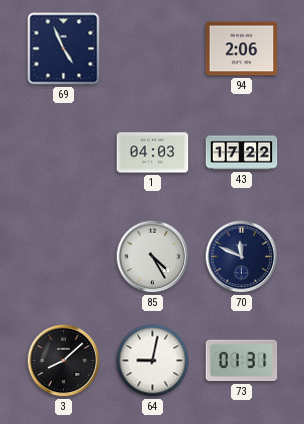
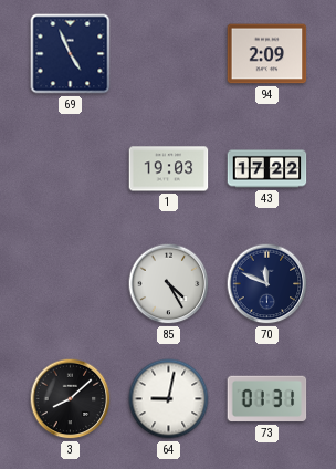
94: 2:06 -> 2:09 (267, 54)
1: 04:03 -> 19:03 (169, 169)
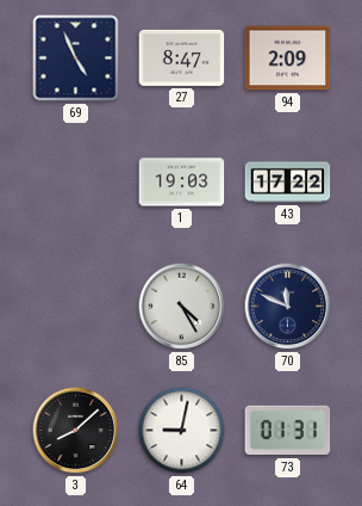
27: none -> 8:47 (182, 57)
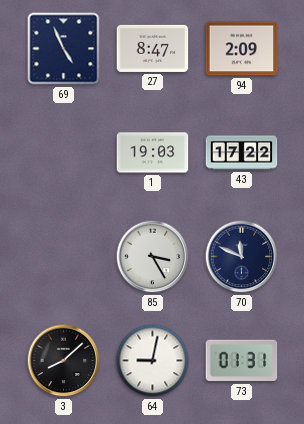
85: 4:25 -> 3:25 (153, 257)
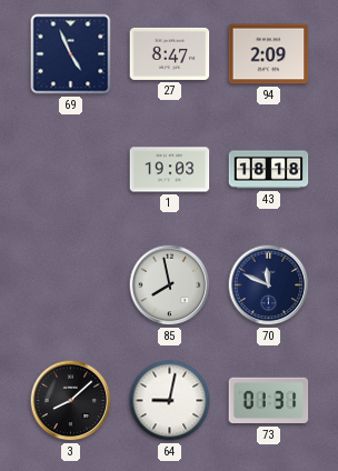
43: 17:22 -> 18:18 (269, 170)
85: 3:25 -> 7:58 (170, 285)
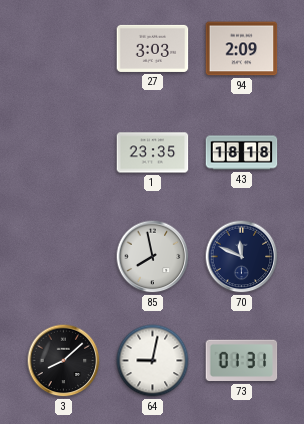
69: 4:56 -> none (71, 54)
27: 8:47 -> 3:03 (153, 48)
1: 19:03 -> 23:35 (153, 153)
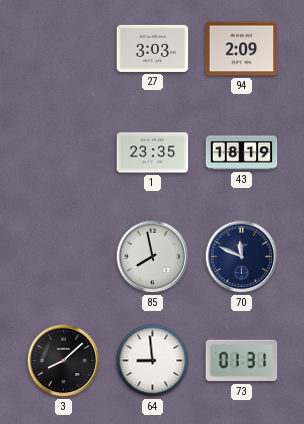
43: 18:18 -> 18:19 (242, 153)
64: 9:02 -> 8:59 (153, 361)
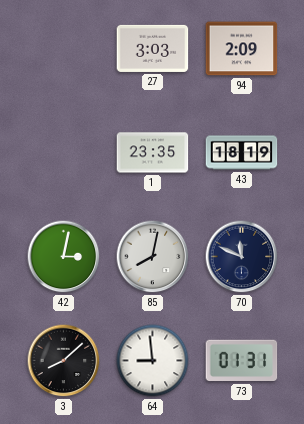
42: none -> 3:02 (64, 257)
85: 7:58 -> 8:02 (153, 257)
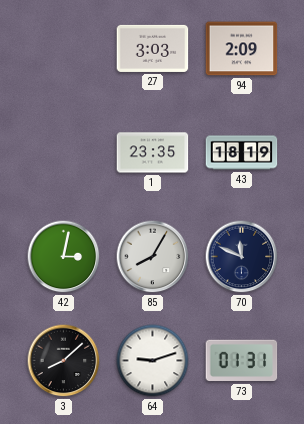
85: 8:02 -> 8:05 (153, 257)
64: 8:59 -> 9:12 (153, 361)
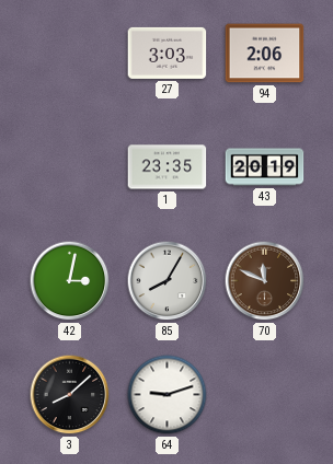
94: 2:09 -> 2:06 (265, 54)
43: 18:19 -> 20:19 (265, 167)
70 dial: navy -> brown (265, 281)
73: 01:31 -> none (242, 361)
